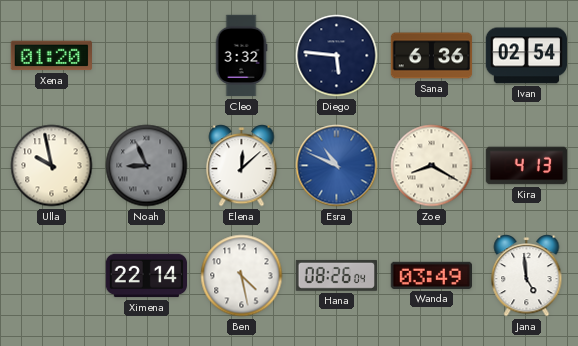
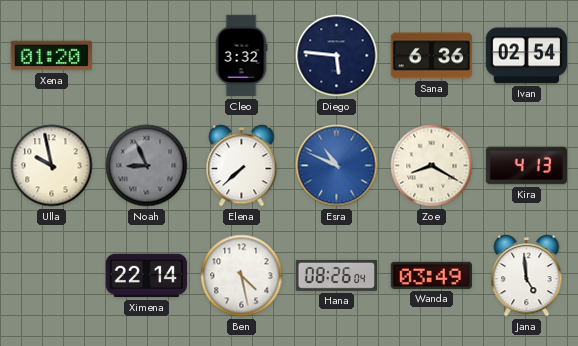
Elena: 12:08 -> 7:38 (242, 166)
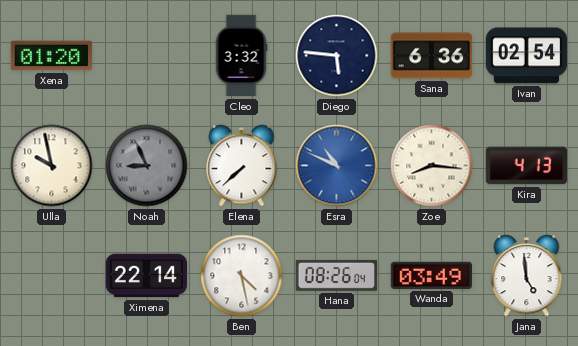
Zoe: 8:20 -> 8:16 (432, 166)
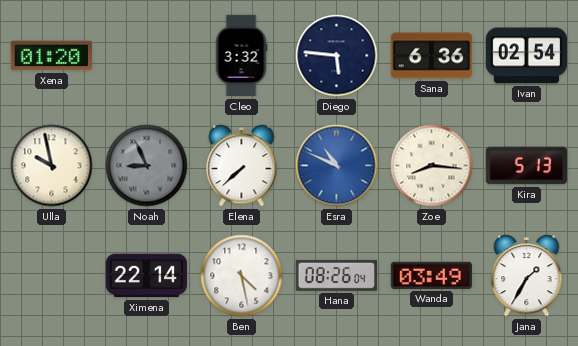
Kira: 4:13 -> 5:13 (527, 166)
Jana: 4:59 -> 1:35 (527, 276)
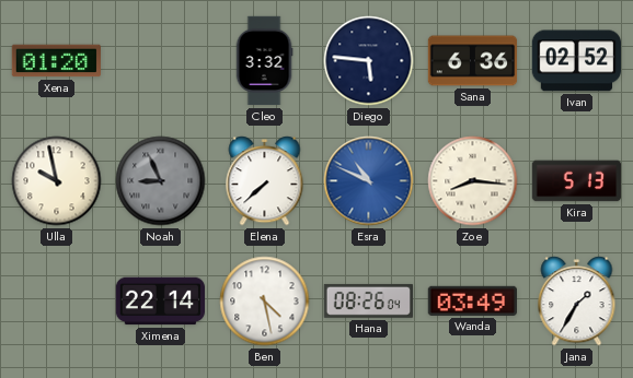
Ivan: 02:54 -> 02:52 (576, 61)
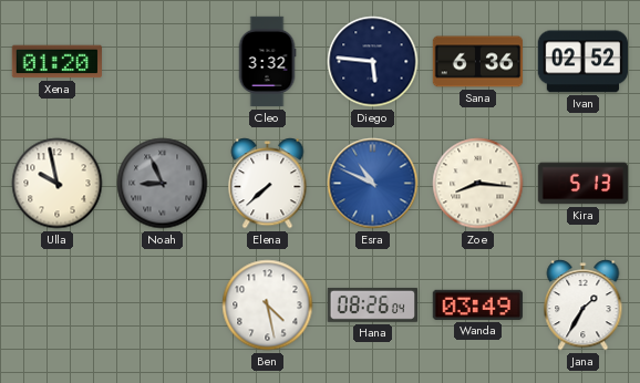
Ximena: 22:14 -> none (160, 302)
